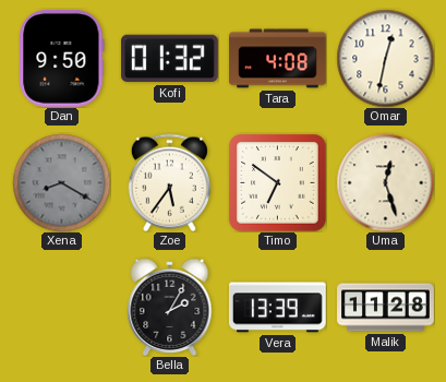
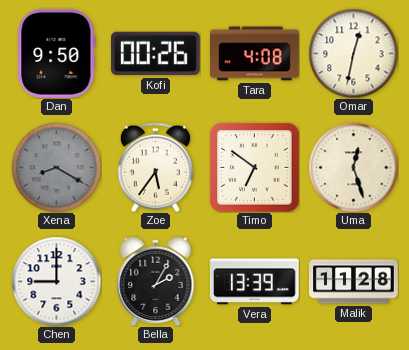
Kofi: 01:32 -> 00:26 (156, 54)
Chen: none -> 9:00 (56, 281)
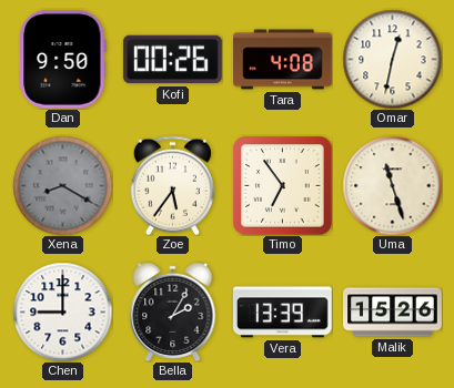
Timo: 6:51 -> 6:54 (282, 185)
Uma: 12:27 -> 11:27 (392, 185)
Malik: 11:28 -> 15:26 (393, 313)
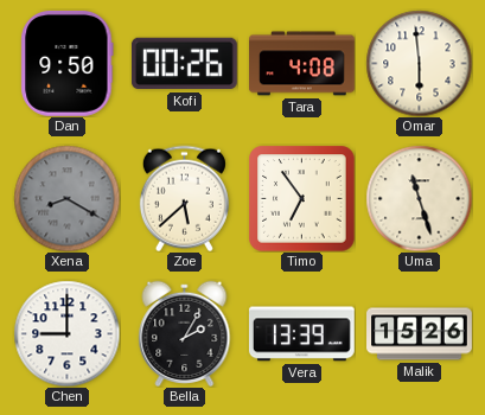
Omar: 12:32 -> 5:59 (419, 63)
Zoe: 5:36 -> 5:38 (184, 198)
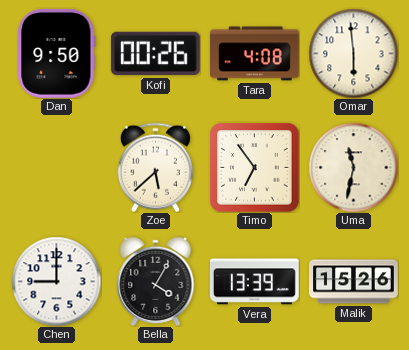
Xena: 8:20 -> none (66, 198)
Uma: 11:27 -> 11:32 (353, 167)
Bella: 2:05 -> 4:05 (156, 281)
